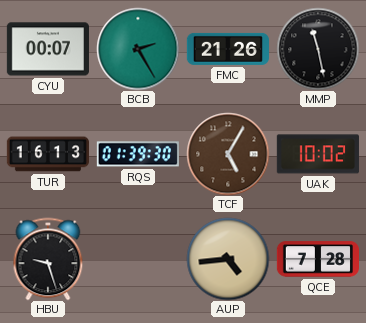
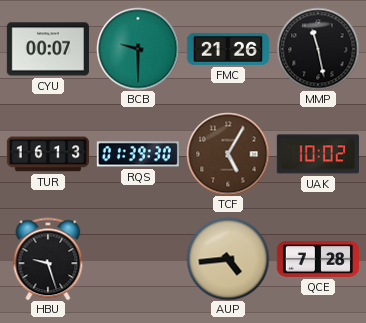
BCB: 2:25 -> 9:30 (138, 49)
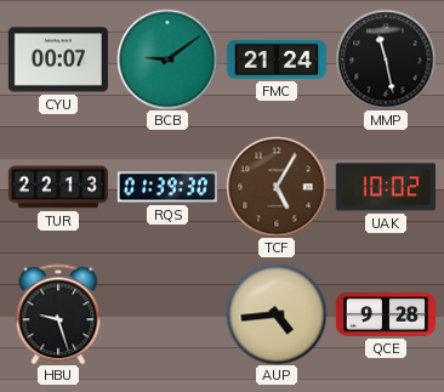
BCB: 9:30 -> 9:09 (167, 59)
FMC: 21:26 -> 21:24 (277, 59)
TUR: 16:13 -> 22:13 (57, 187)
QCE: 7:28 -> 9:28 (385, 314)
